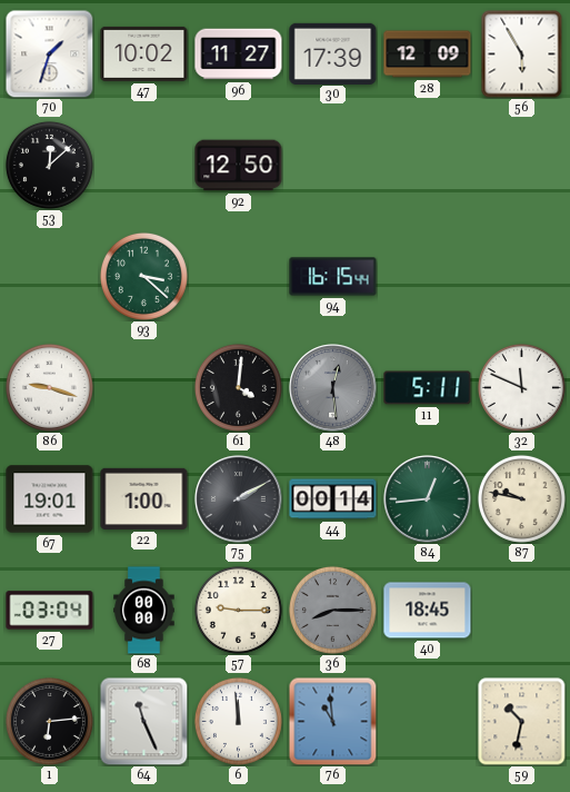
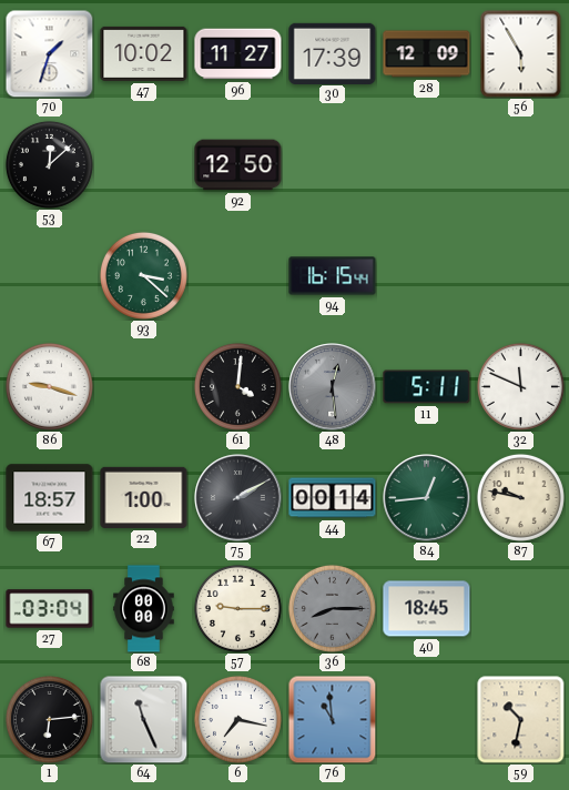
67: 19:01 -> 18:57 (50, 498)
6: 11:59 -> 7:17 (237, 719)
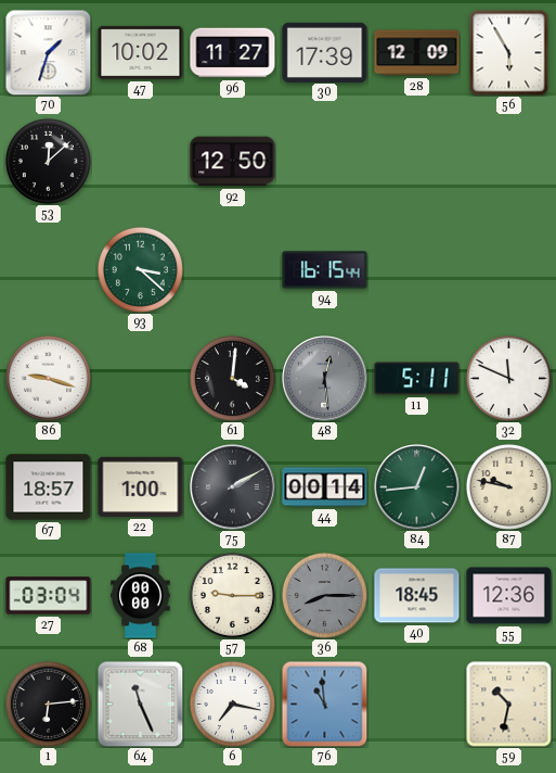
55: none -> 12:36 (509, 596)
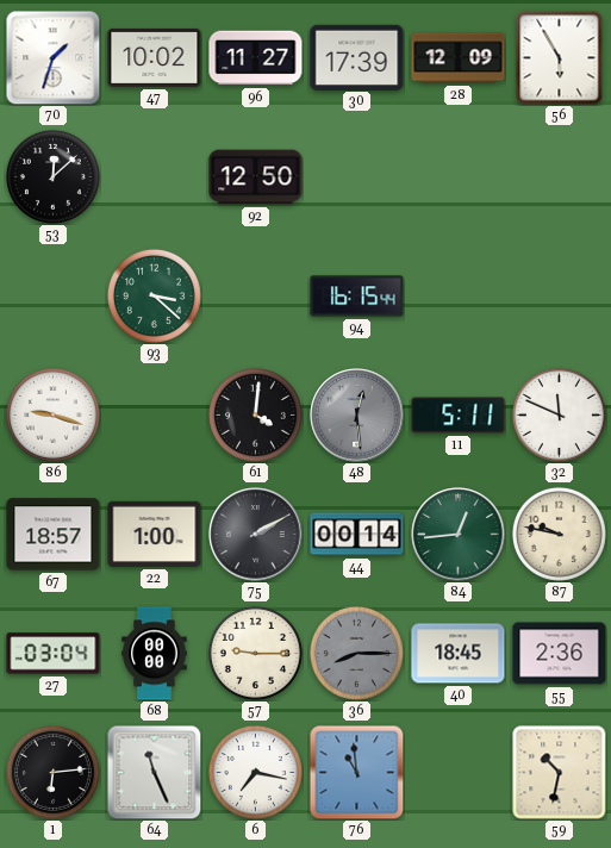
55: 12:36 -> 2:36 (560, 654)
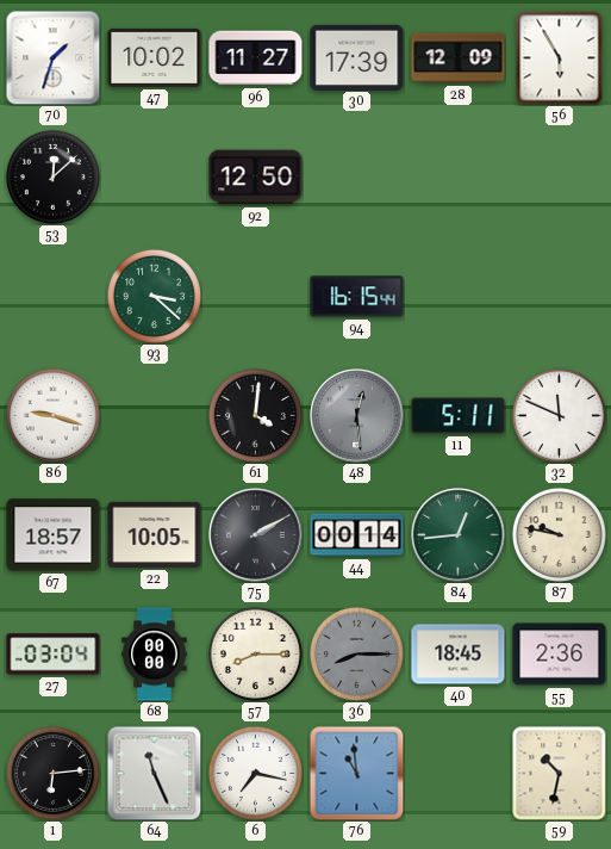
22: 1:00 -> 10:05 (155, 534)
57: 9:15 -> 8:15 (255, 653)
